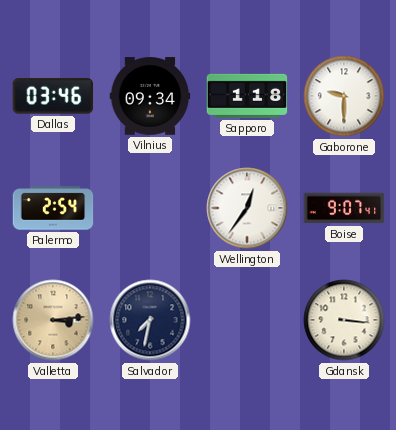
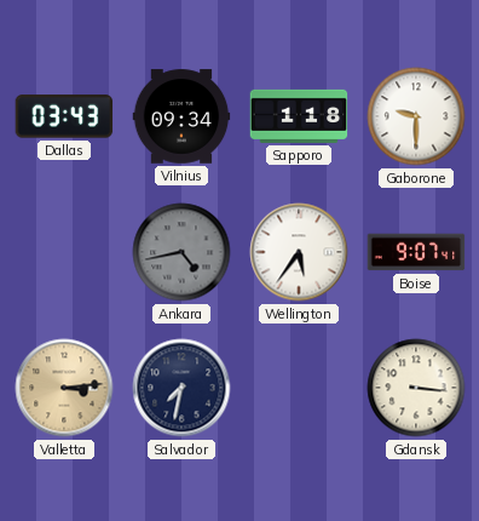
Dallas: 03:46 -> 03:43 (64, 116)
Palermo: 2:54 -> none (53, 208)
Ankara: none -> 4:43 (181, 252)
Wellington: 12:36 -> 5:36 (299, 252)
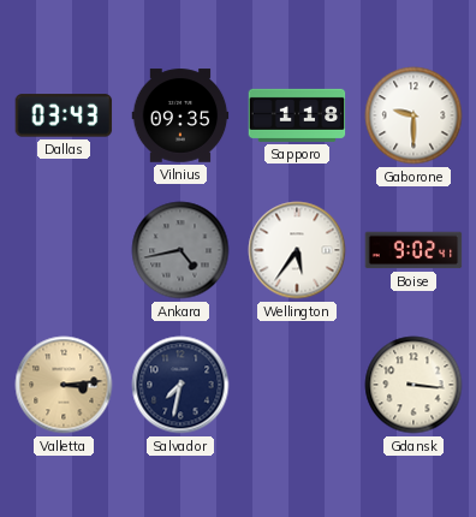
Vilnius: 09:34 -> 09:35 (180, 115)
Boise: 9:07 -> 9:02 (413, 250)
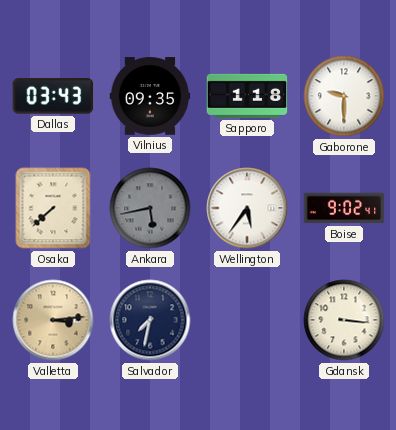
Osaka: none -> 7:38 (53, 208)
Ankara: 4:43 -> 5:43 (150, 208)
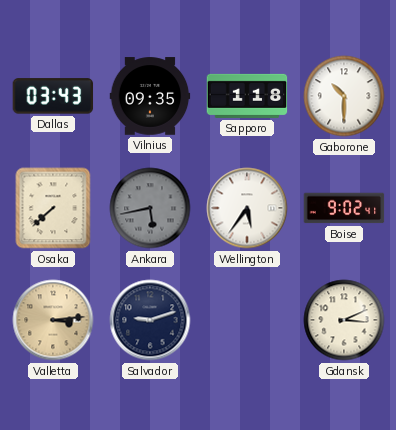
Gaborone: 9:30 -> 10:30 (344, 96)
Salvador: 7:32 -> 9:12 (150, 320)
Gdansk: 3:16 -> 3:11 (344, 320)
